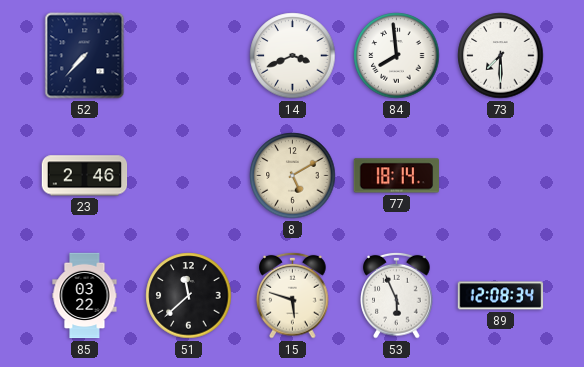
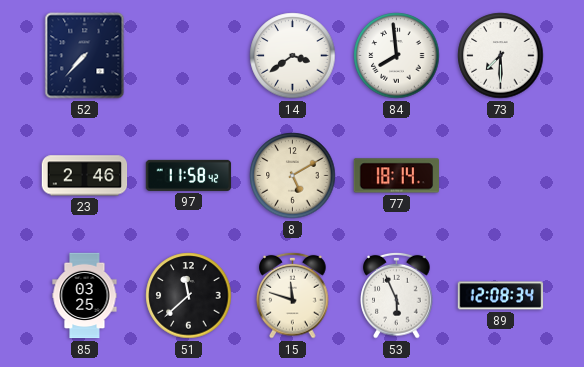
14: 3:41 -> 3:39 (293, 56)
97: none -> 11:58 (189, 175)
85: 03:22 -> 03:25 (85, 296)
15: 5:48 -> 11:48 (293, 295)
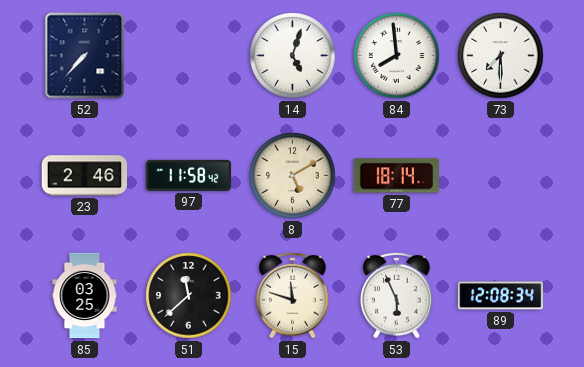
14: 3:39 -> 5:03 (293, 56)
